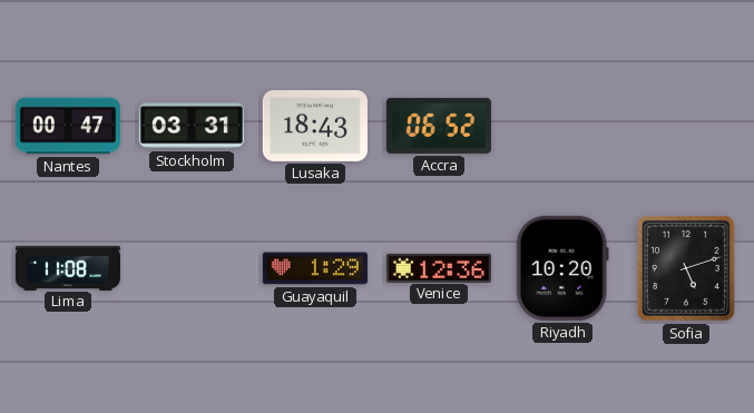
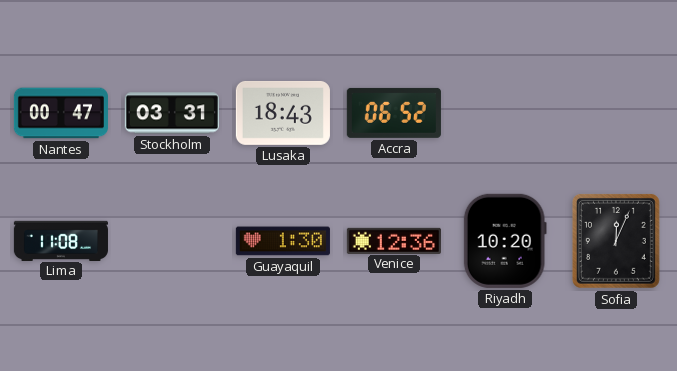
Guayaquil: 1:29 -> 1:30 (283, 241)
Sofia: 5:12 -> 12:04 (616, 241)
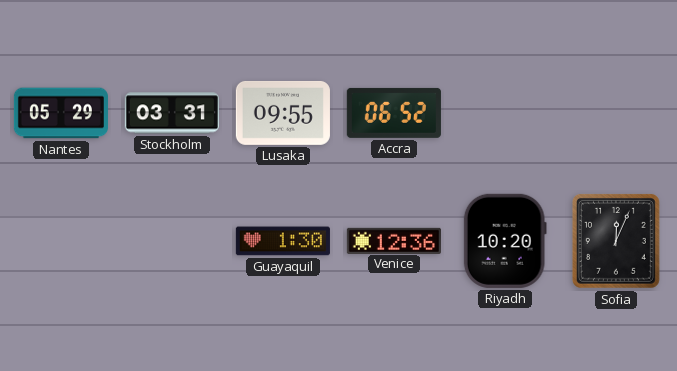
Nantes: 00:47 -> 05:29 (61, 113)
Lusaka: 18:43 -> 09:55 (283, 113)
Lima: 11:08 -> none (61, 240)
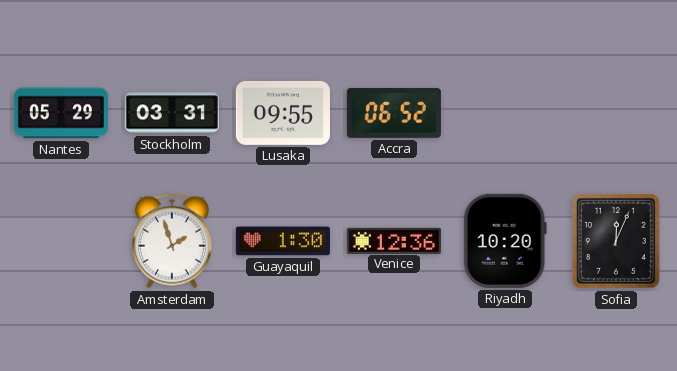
Amsterdam: none -> 1:57 (172, 241)
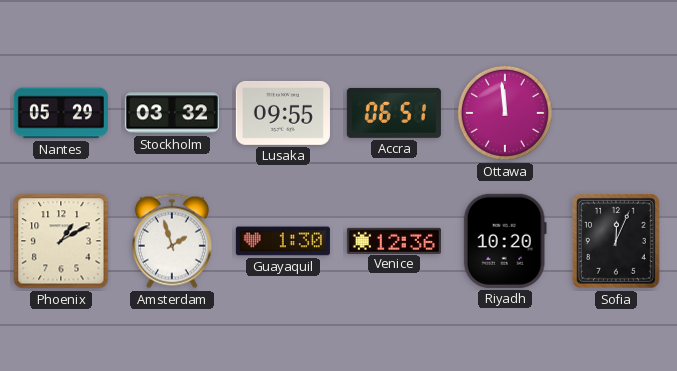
Stockholm: 03:31 -> 03:32 (172, 113)
Accra: 06:52 -> 06:51 (394, 113)
Ottawa: none -> 11:59 (505, 113)
Phoenix: none -> 1:10 (61, 241)
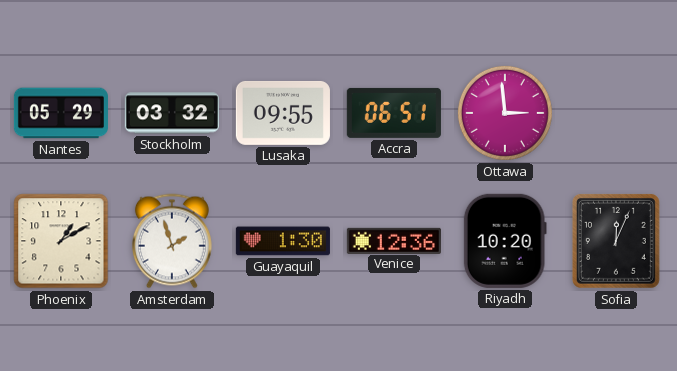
Ottawa: 11:59 -> 2:59 (505, 113)
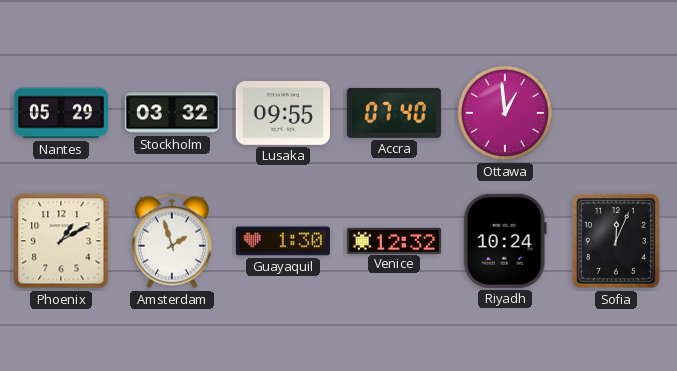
Accra: 06:51 -> 07:40 (394, 113)
Ottawa: 2:59 -> 12:59 (505, 113)
Venice: 12:36 -> 12:32 (394, 240)
Riyadh: 10:20 -> 10:24 (505, 241)
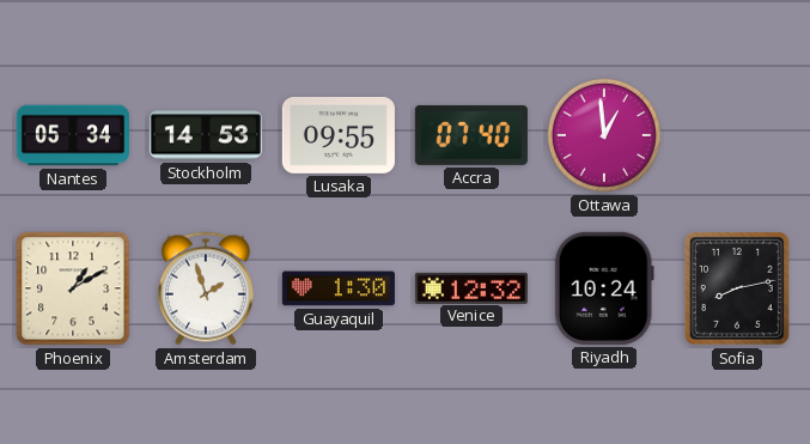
Nantes: 05:29 -> 05:34 (73, 135)
Stockholm: 03:32 -> 14:53 (206, 135)
Sofia: 12:04 -> 8:13 (737, 288)
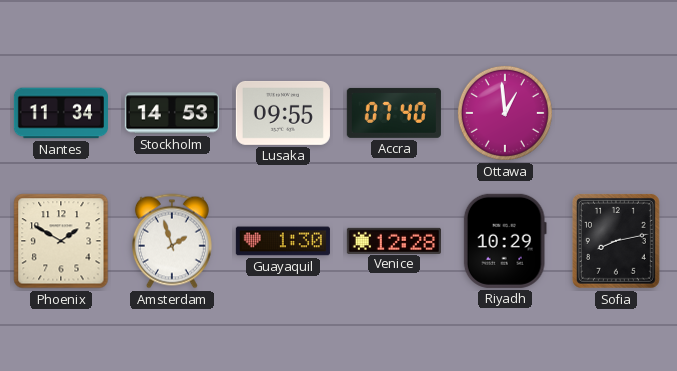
Nantes: 05:34 -> 11:34 (61, 113)
Phoenix: 1:10 -> 1:50 (61, 241)
Venice: 12:32 -> 12:28 (394, 240)
Riyadh: 10:24 -> 10:29 (505, 241)
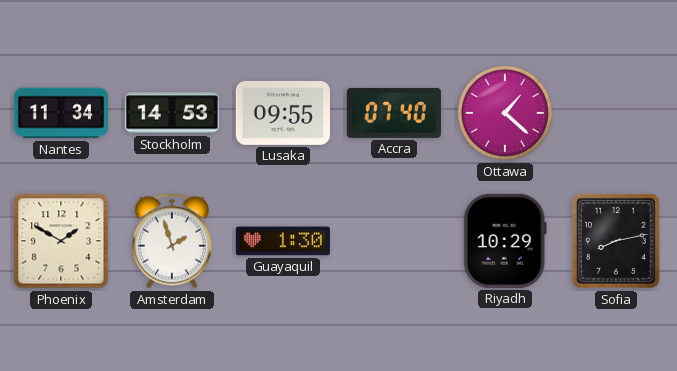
Ottawa: 12:59 -> 1:22 (505, 113)
Venice: 12:28 -> none (394, 240)
